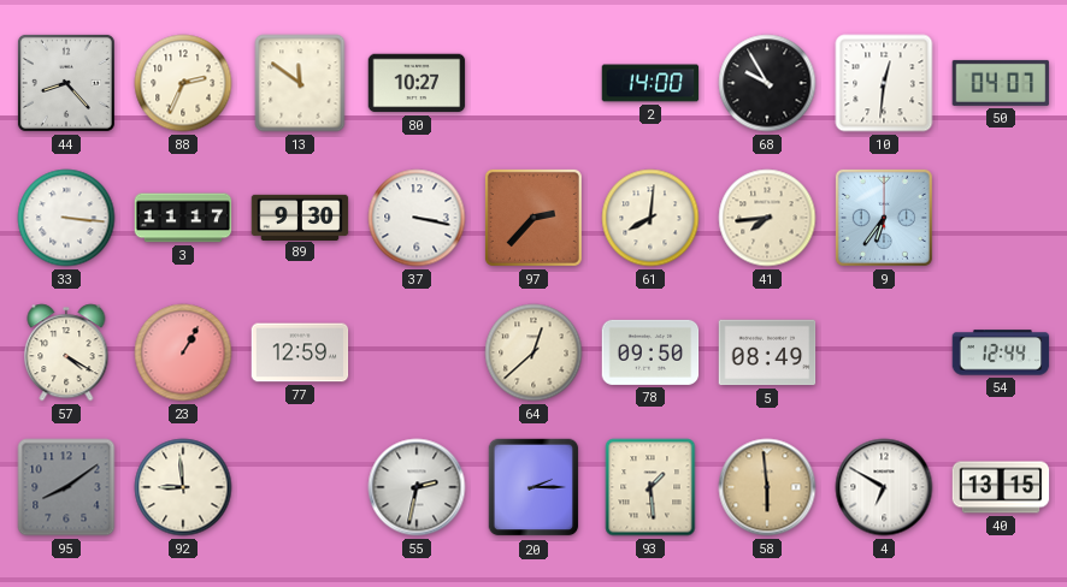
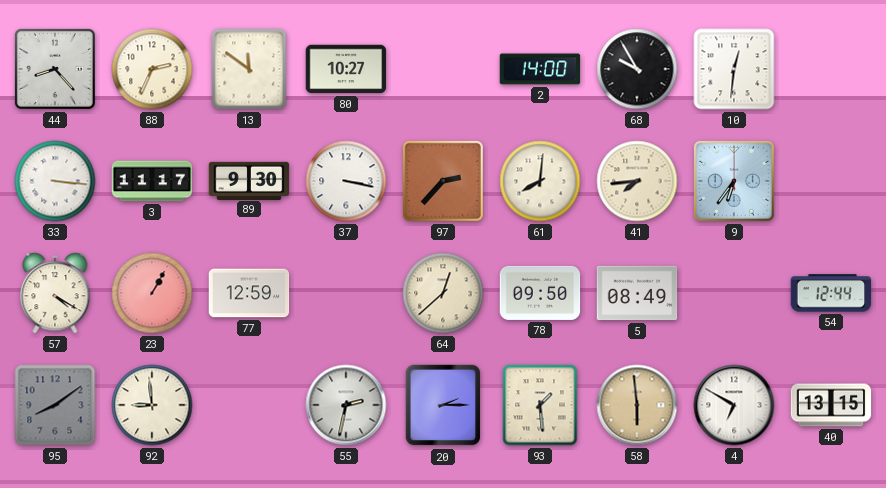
50: 04:07 -> none (1001, 83)
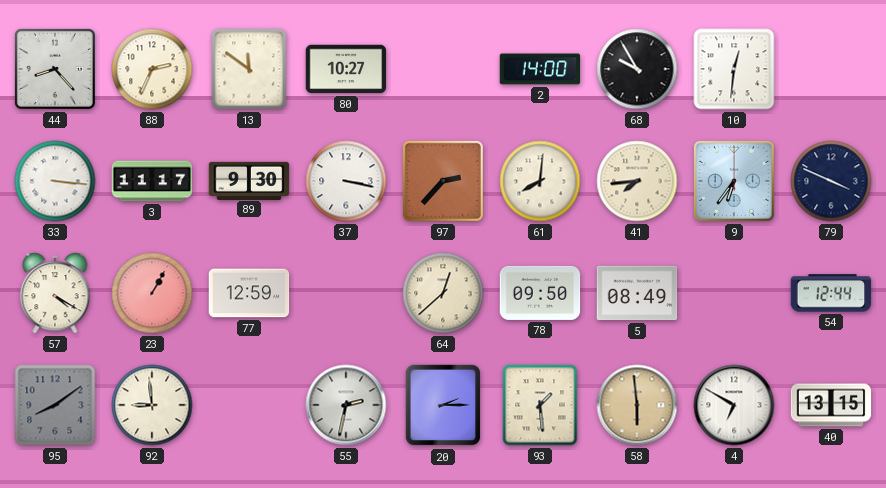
79: none -> 3:49 (831, 181)
